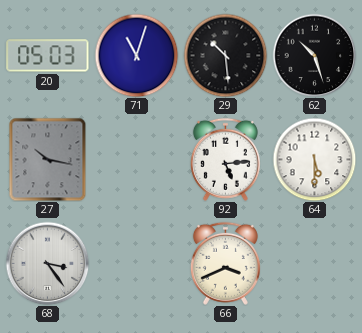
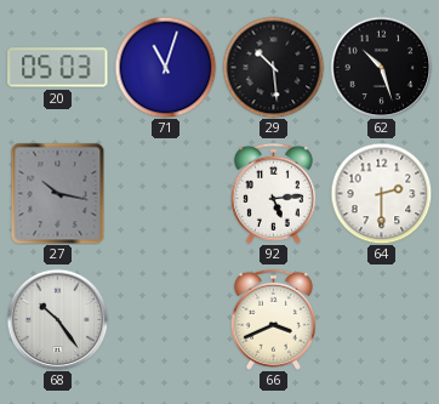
64: 5:30 -> 2:30 (381, 193)
68: 3:24 -> 10:24 (57, 319)
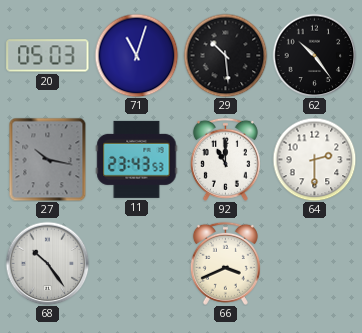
62: 10:27 -> 10:24 (314, 55)
11: none -> 23:43 (137, 159)
92: 5:14 -> 11:00 (225, 159)
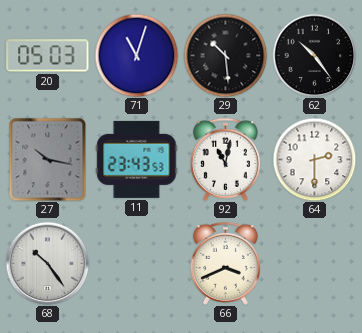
92: 11:00 -> 11:02 (225, 159)
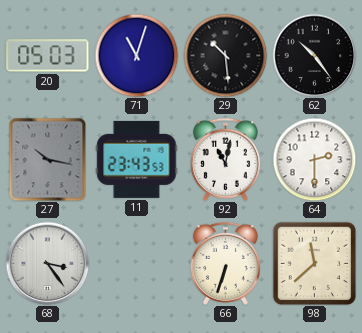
68: 10:24 -> 3:24 (47, 263)
66: 3:41 -> 6:33 (225, 263)
98: none -> 11:38 (314, 263)
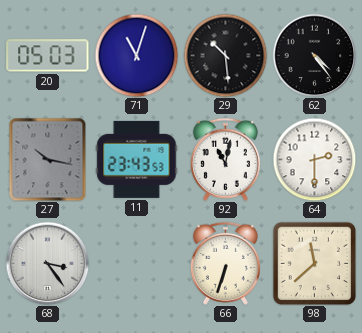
62: 10:24 -> 4:24 (314, 55)
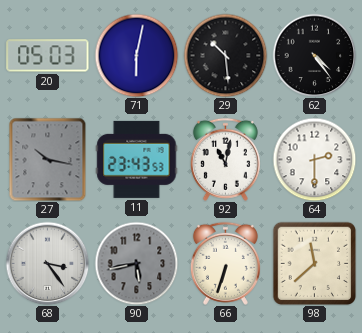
71: 11:03 -> 6:02 (136, 55)
90: none -> 5:43 (136, 263)
